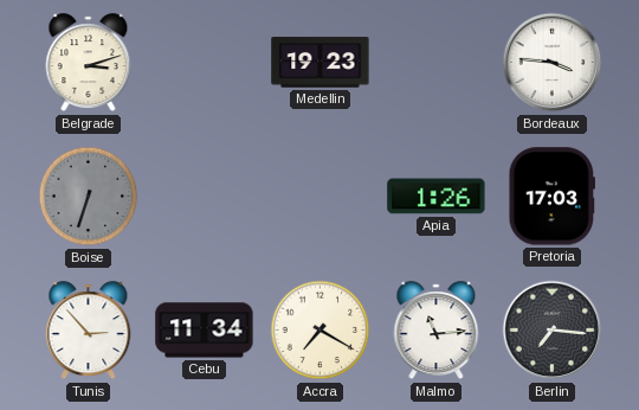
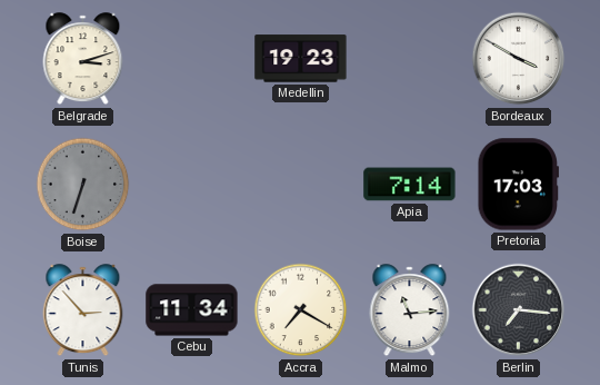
Bordeaux: 3:46 -> 3:50 (519, 59)
Apia: 1:26 -> 7:14 (410, 185)
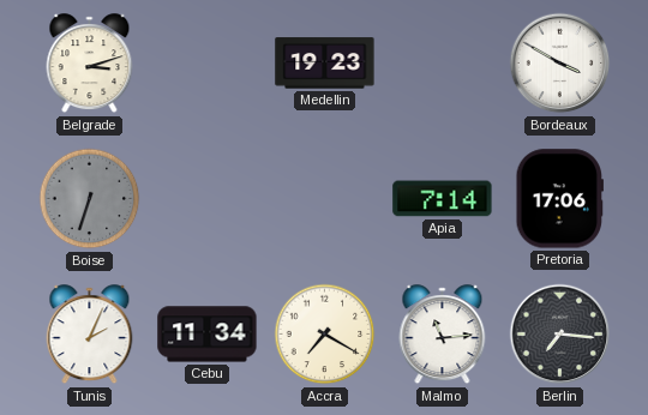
Pretoria: 17:03 -> 17:06 (559, 199)
Tunis: 2:53 -> 2:04 (90, 335)
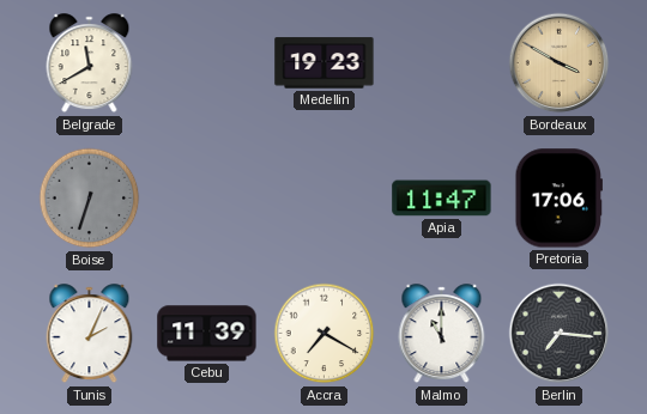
Belgrade: 3:12 -> 11:40 (90, 63)
Bordeaux dial: white -> champagne (560, 63)
Apia: 7:14 -> 11:47 (442, 199)
Cebu: 11:34 -> 11:39 (207, 334)
Malmo: 11:14 -> 11:00 (442, 334)
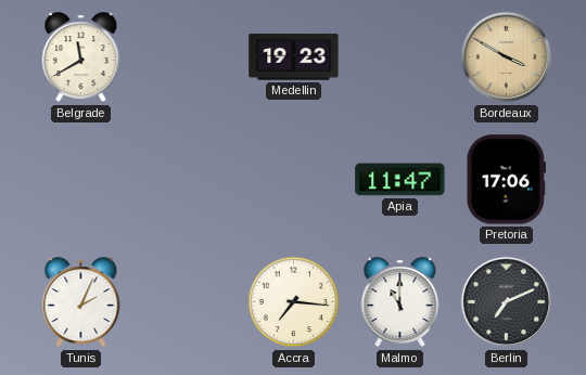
Boise: 6:33 -> none (90, 199)
Cebu: 11:39 -> none (207, 334)
Accra: 7:20 -> 7:16 (294, 302)
Berlin: 7:16 -> 7:11 (507, 302)
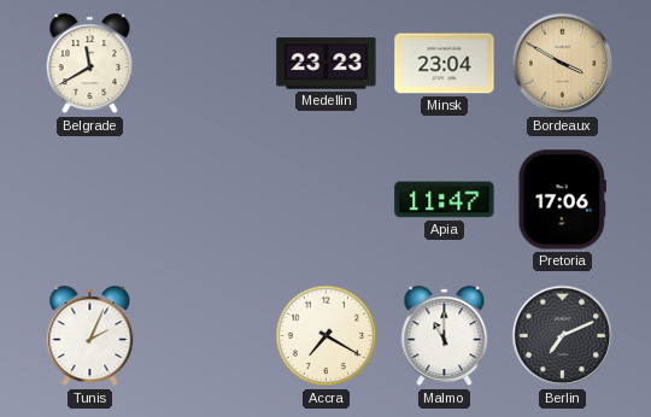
Medellin: 19:23 -> 23:23 (327, 64)
Minsk: none -> 23:04 (445, 64)
Accra: 7:16 -> 7:20 (327, 336)
